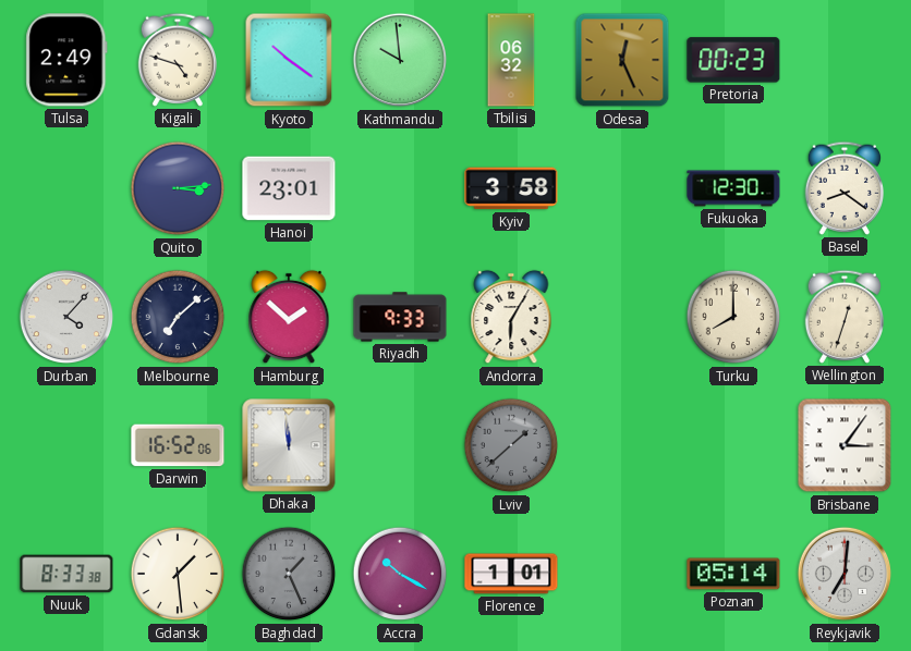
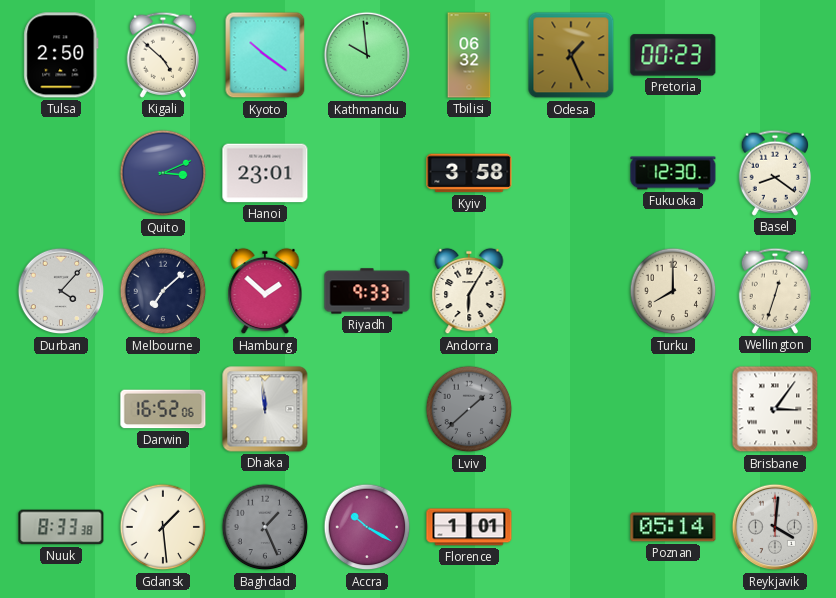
Tulsa: 2:49 -> 2:50 (61, 55)
Kigali: 4:48 -> 4:52 (162, 55)
Odesa: 12:26 -> 1:26 (571, 55)
Quito: 3:14 -> 3:11 (163, 173)
Reykjavik: 7:01 -> 4:01 (775, 527)
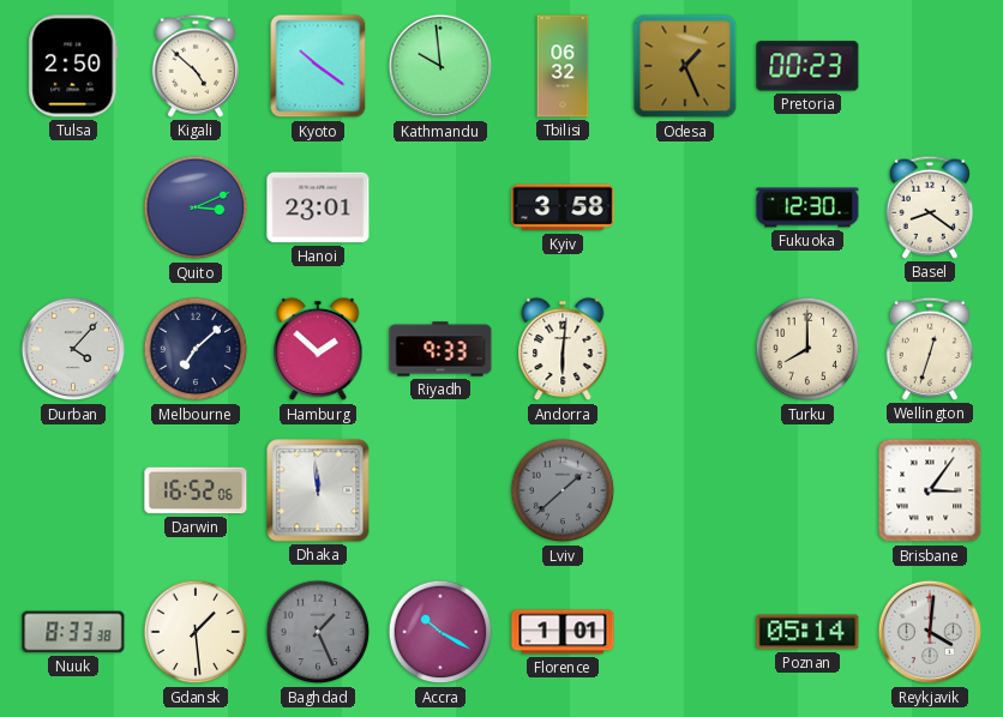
Andorra: 6:05 -> 6:01 (563, 349)
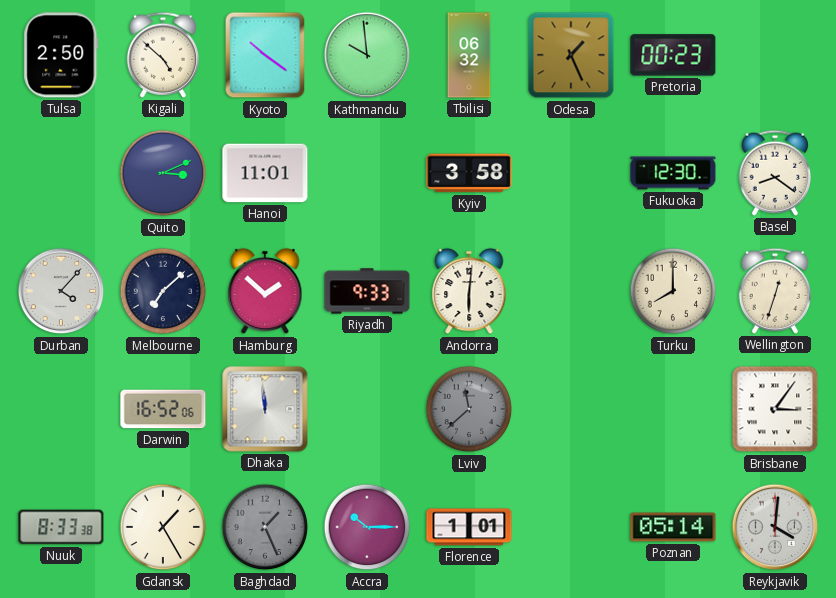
Hanoi: 23:01 -> 11:01 (265, 173)
Lviv: 1:38 -> 11:38 (469, 409)
Gdansk: 1:29 -> 1:25 (163, 527)
Accra: 10:20 -> 10:15 (367, 527)
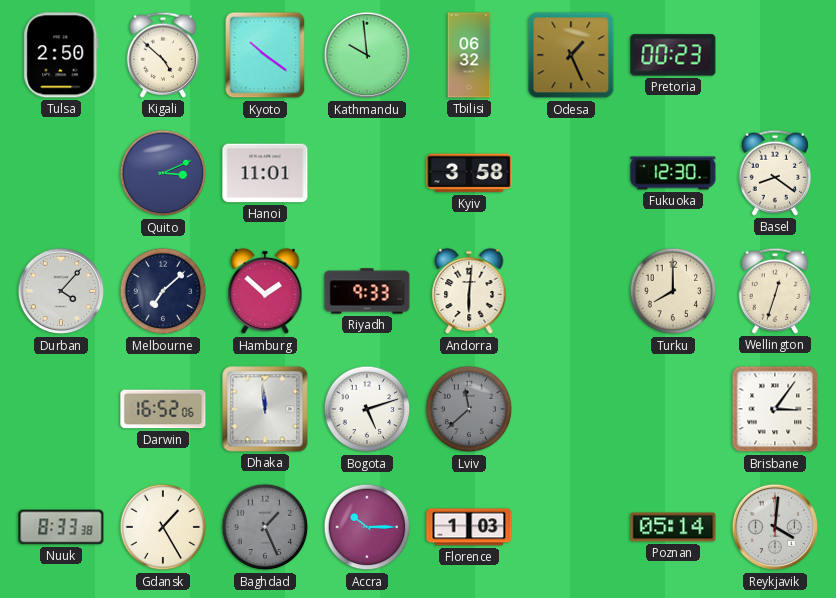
Bogota: none -> 5:12 (367, 409)
Florence: 1:01 -> 1:03 (469, 527)
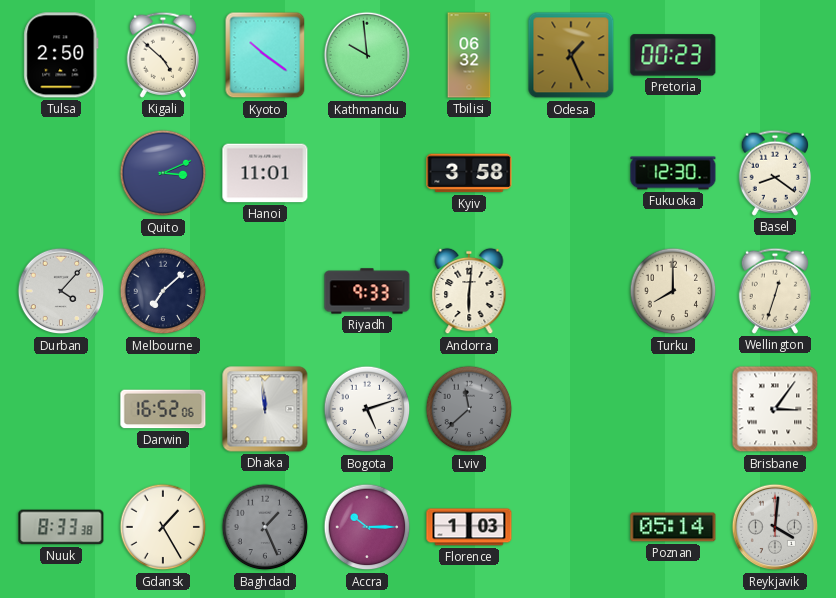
Hamburg: 1:52 -> none (265, 291)
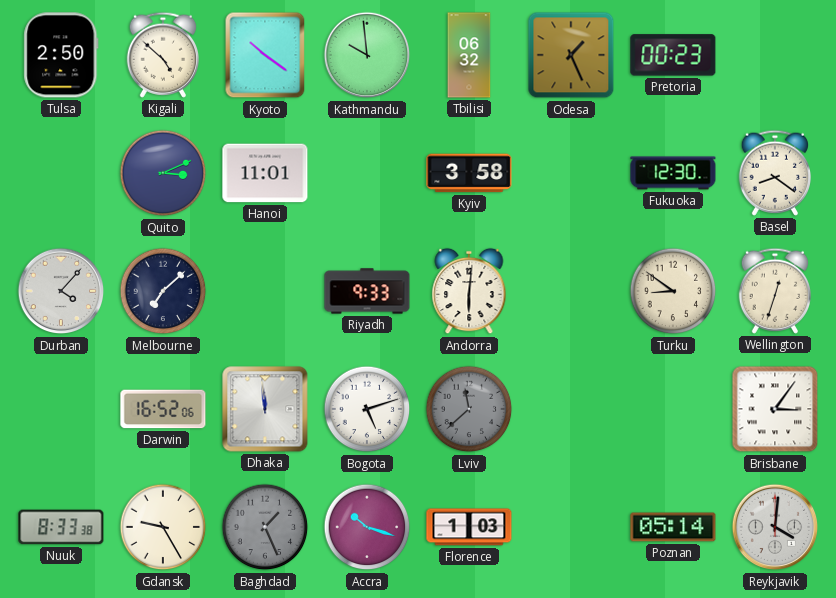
Turku: 8:00 -> 8:51 (673, 291)
Gdansk: 1:25 -> 9:25 (163, 527)
Accra: 10:15 -> 10:18 (367, 527)
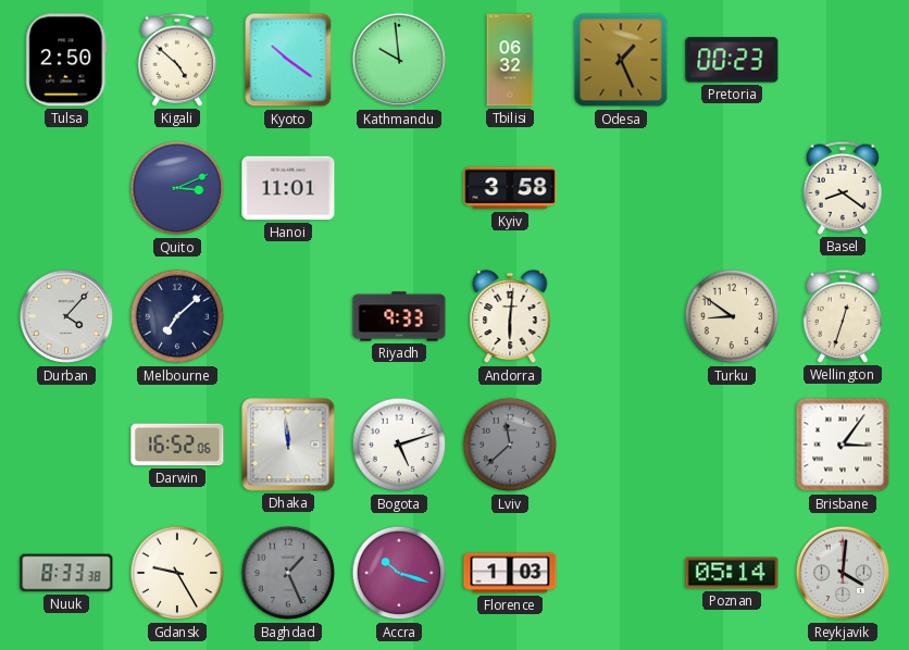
Fukuoka: 12:30 -> none (673, 173)
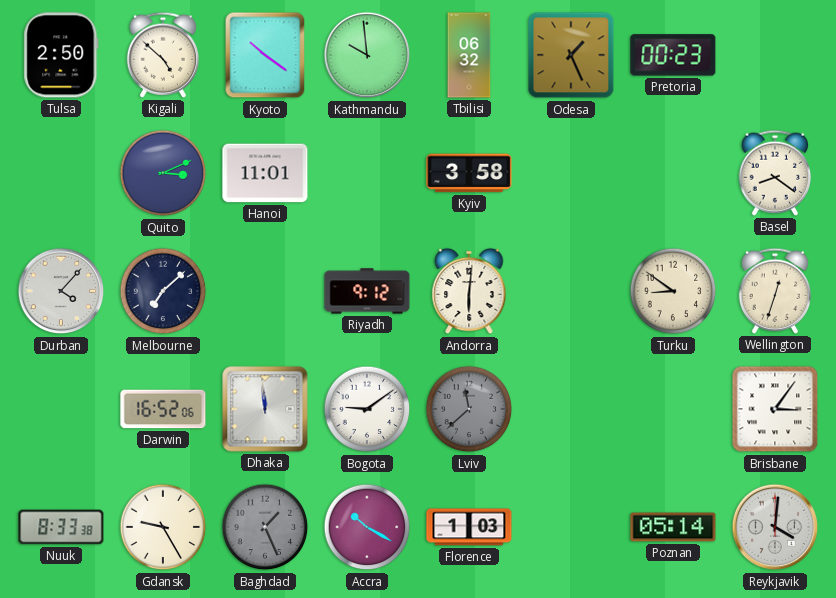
Riyadh: 9:33 -> 9:12 (367, 291)
Bogota: 5:12 -> 9:09 (367, 409)
Accra: 10:18 -> 10:20 (367, 527)
